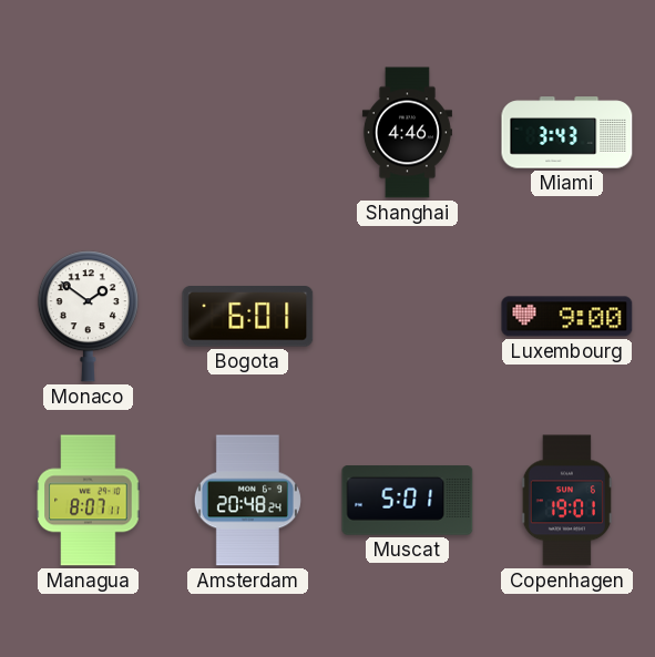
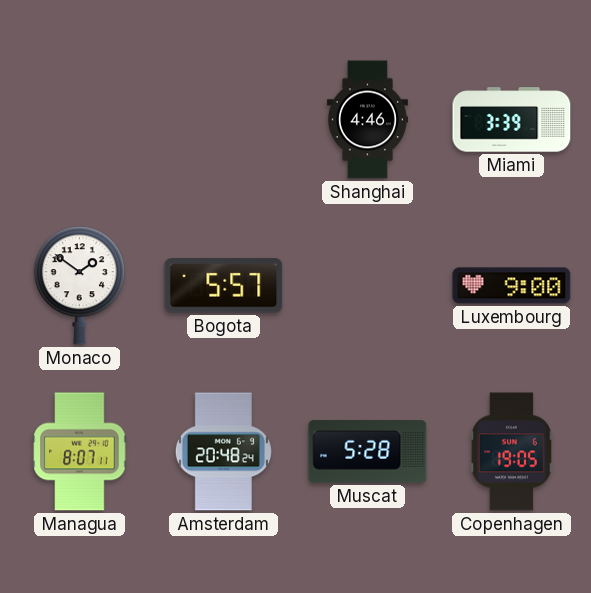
Miami: 3:43 -> 3:39 (512, 120)
Bogota: 6:01 -> 5:57 (224, 286)
Muscat: 5:01 -> 5:28 (368, 452)
Copenhagen: 19:01 -> 19:05 (511, 452)
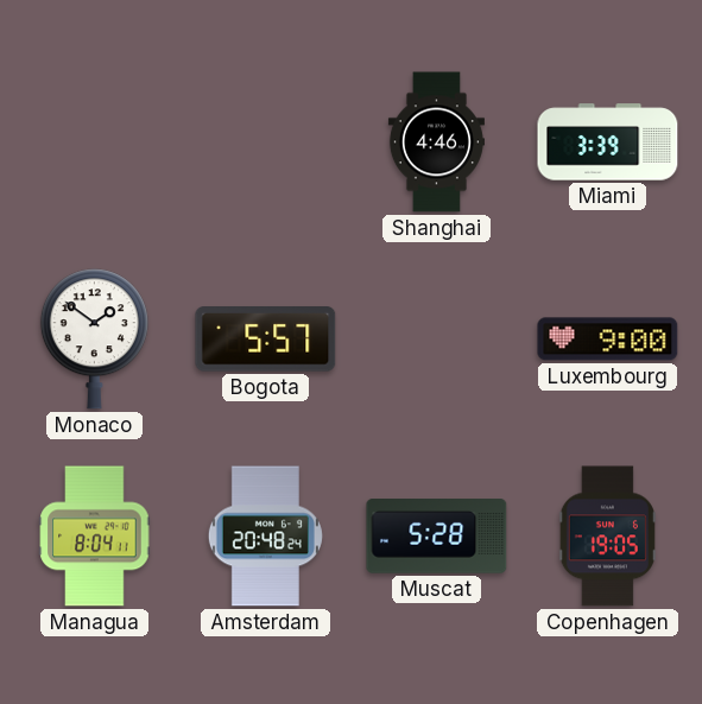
Managua: 8:07 -> 8:04 (95, 537)
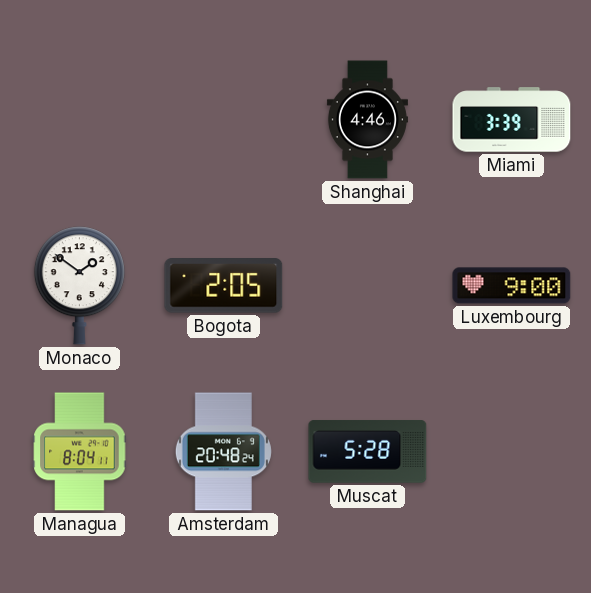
Bogota: 5:57 -> 2:05 (224, 286)
Copenhagen: 19:05 -> none (607, 537)
